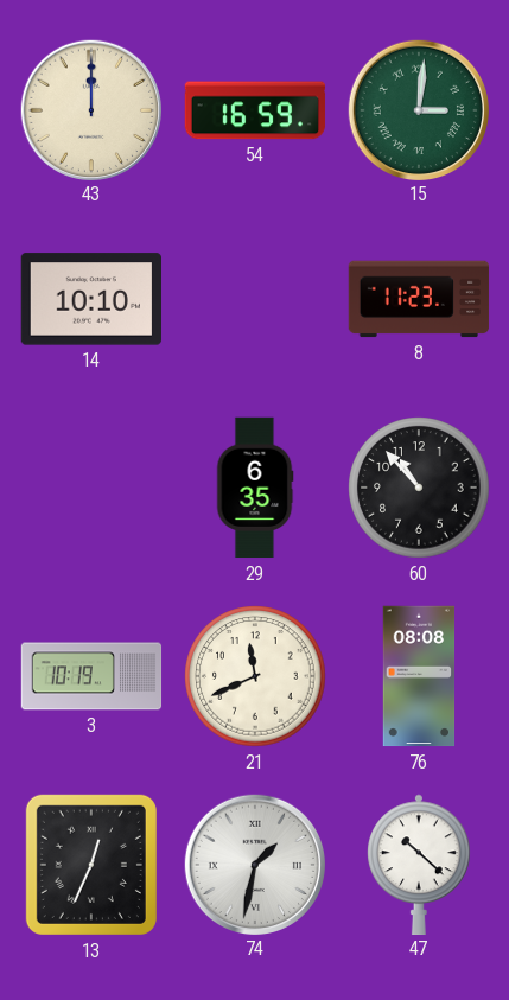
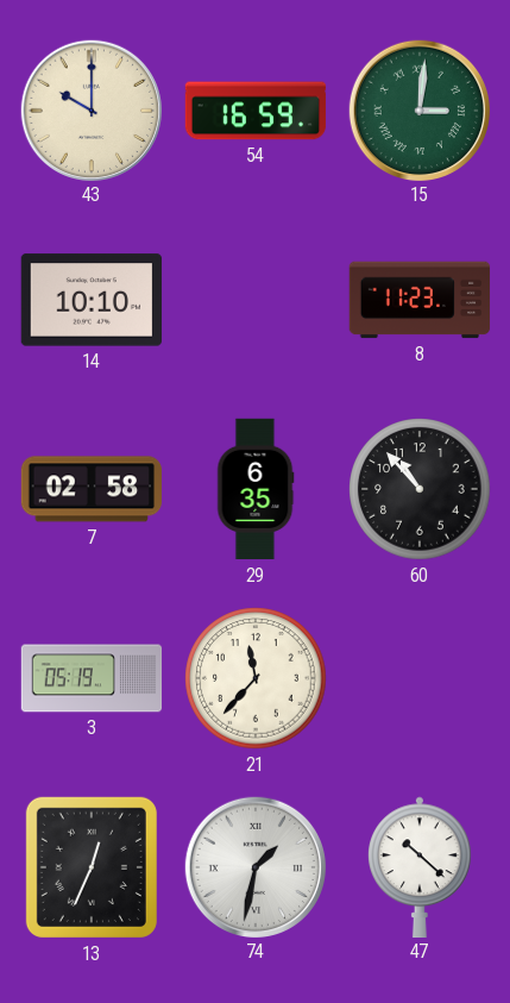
43: 12:00 -> 10:00 (90, 109)
7: none -> 02:58 (90, 489)
3: 10:19 -> 05:19 (92, 678)
21: 11:41 -> 11:37 (256, 678)
76: 08:08 -> none (419, 676)
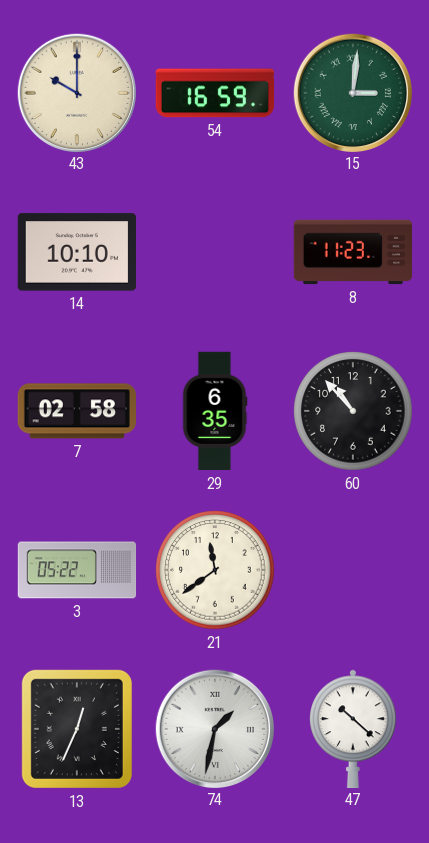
3: 05:19 -> 05:22 (77, 570)
21: 11:37 -> 11:39 (215, 570)
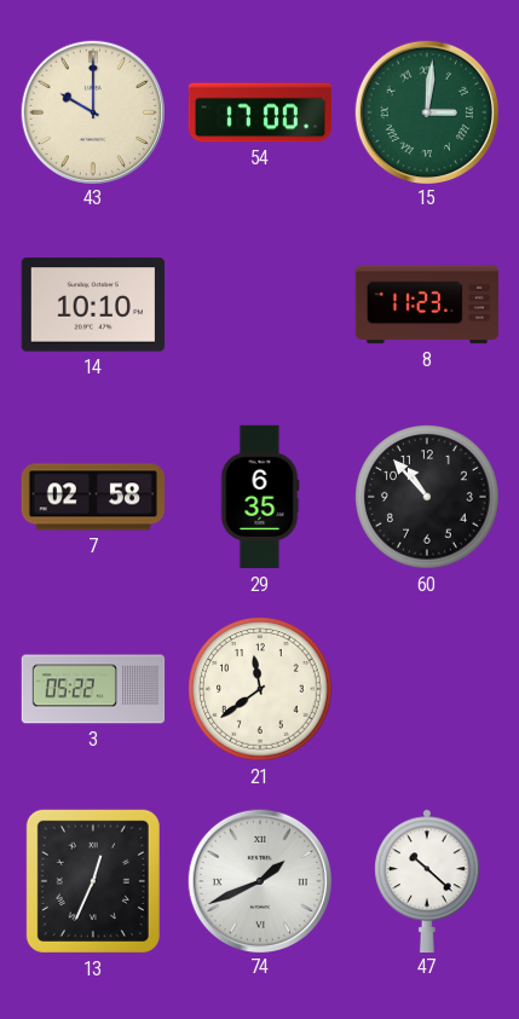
54: 16:59 -> 17:00 (260, 112)
74: 1:32 -> 1:41 (259, 880)
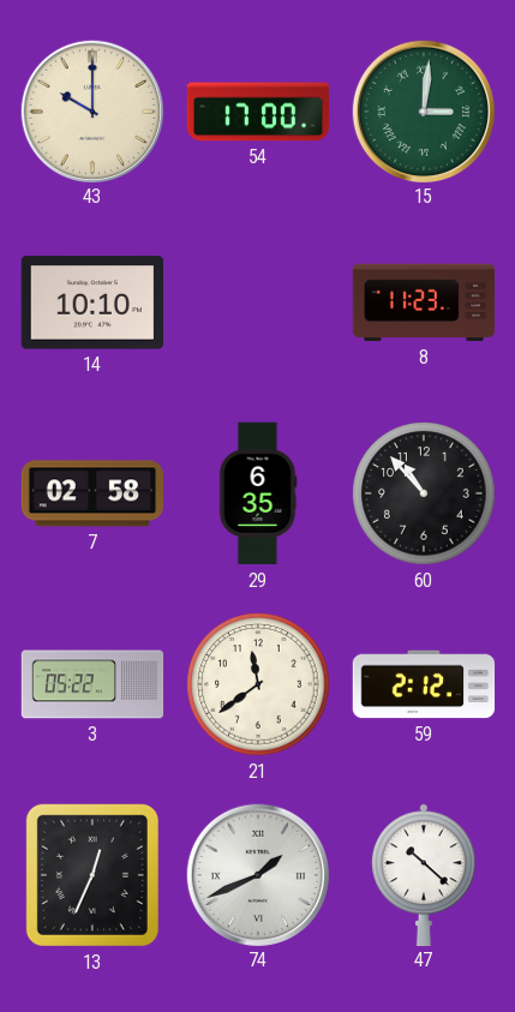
59: none -> 2:12 (424, 684)
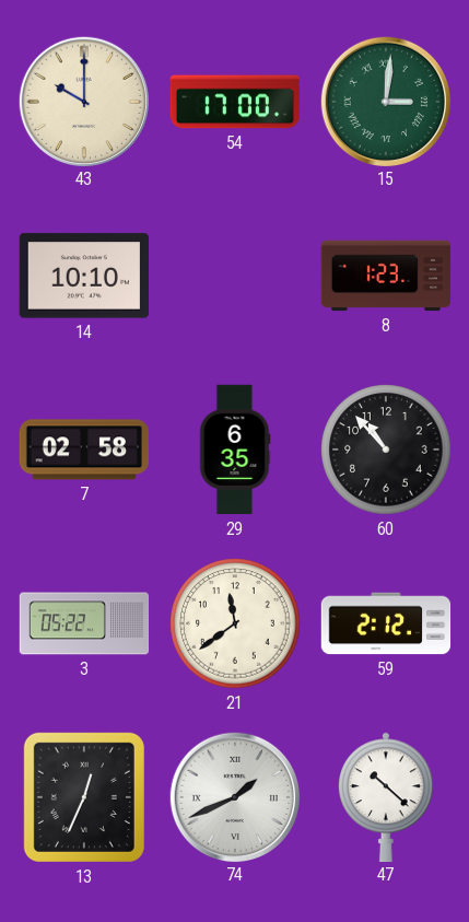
8: 11:23 -> 1:23 (386, 276)
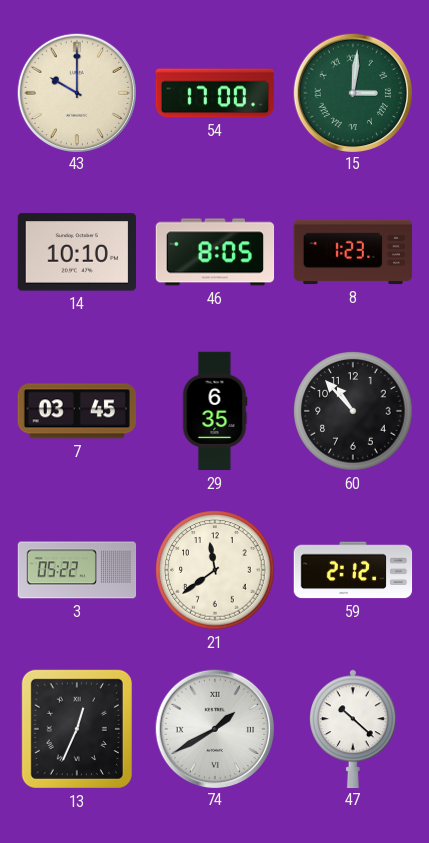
46: none -> 8:05 (215, 252)
7: 02:58 -> 03:45 (76, 411)
74: 1:41 -> 1:40 (214, 728)
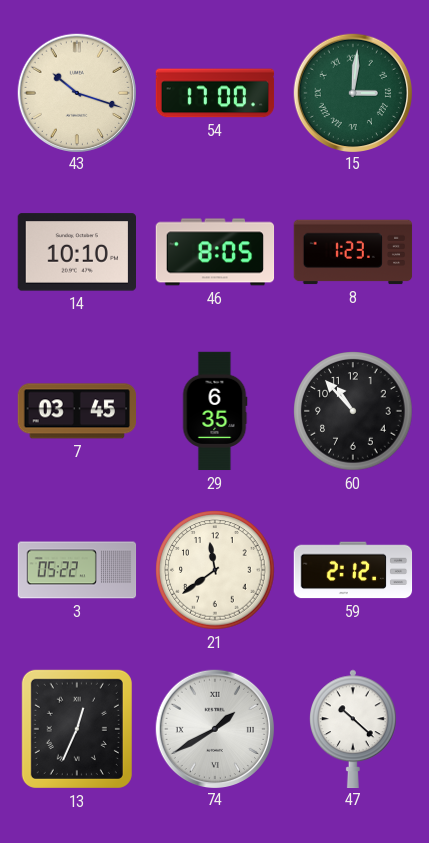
43: 10:00 -> 10:18 (76, 92)
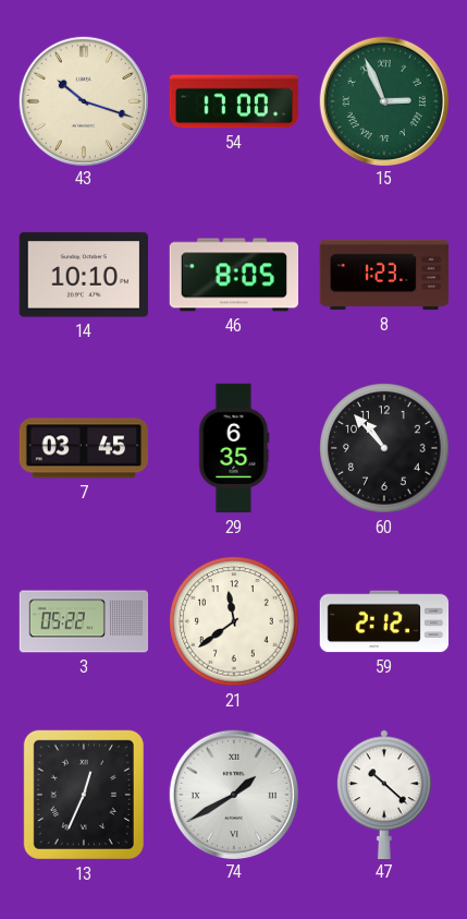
15: 3:01 -> 2:56 (383, 100)
